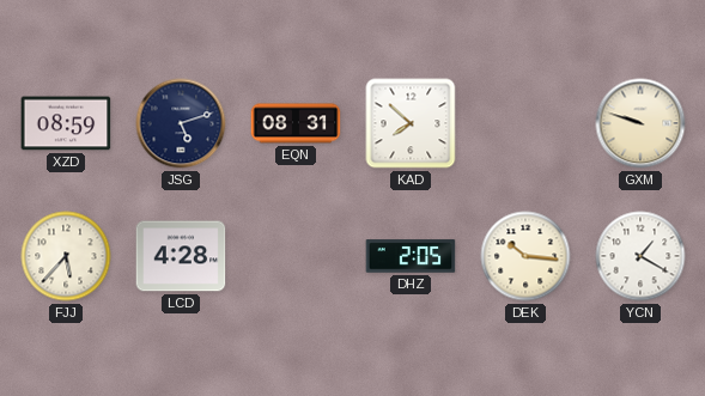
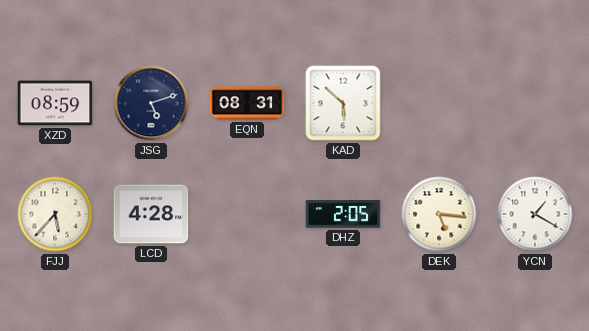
KAD: 7:52 -> 5:52 (343, 103)
GXM: 9:48 -> none (640, 123)
DEK: 10:16 -> 5:16 (439, 214)
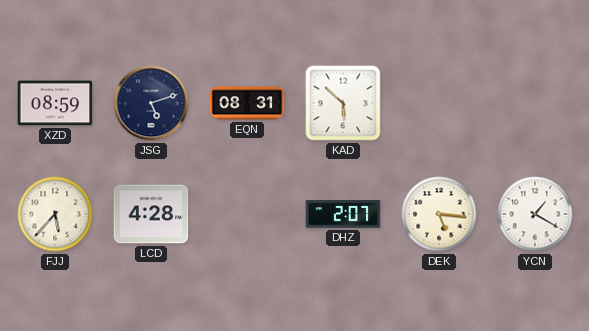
DHZ: 2:05 -> 2:07 (343, 214)
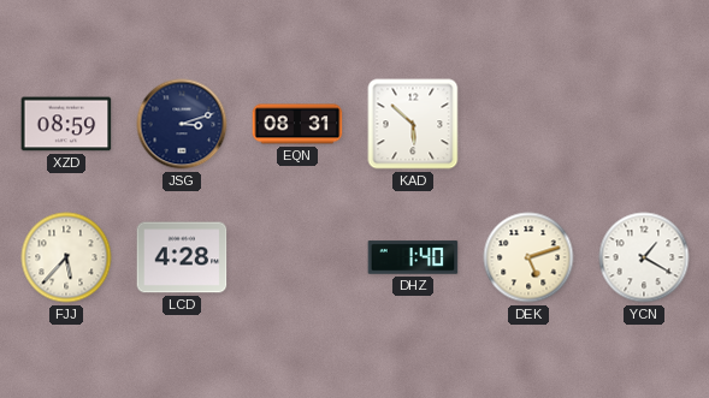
JSG: 5:12 -> 3:12 (182, 124)
DHZ: 2:07 -> 1:40 (413, 257)
DEK: 5:16 -> 5:12 (528, 257)
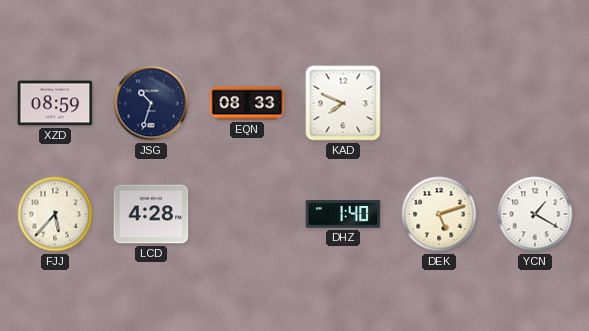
JSG: 3:12 -> 10:33 (151, 103)
EQN: 08:31 -> 08:33 (247, 103)
KAD: 5:52 -> 7:49 (343, 103)
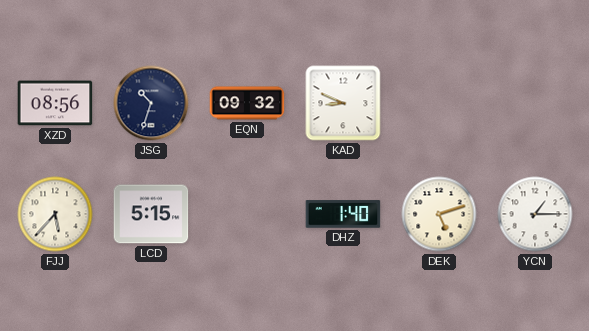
XZD: 08:59 -> 08:56 (55, 103)
EQN: 08:33 -> 09:32 (247, 103)
KAD: 7:49 -> 8:49 (343, 103)
LCD: 4:28 -> 5:15 (151, 214)
YCN: 1:20 -> 1:15 (535, 214)
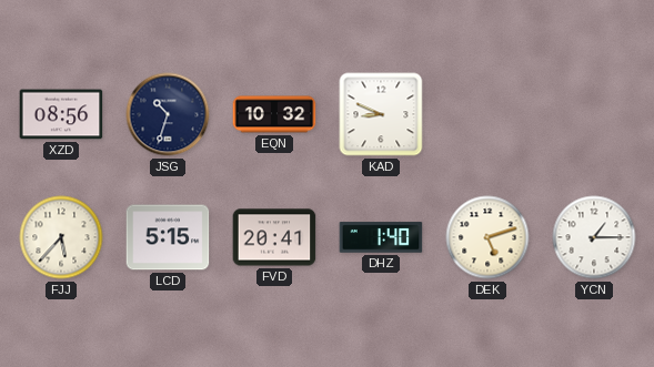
EQN: 09:32 -> 10:32 (274, 114)
FVD: none -> 20:41 (274, 237)
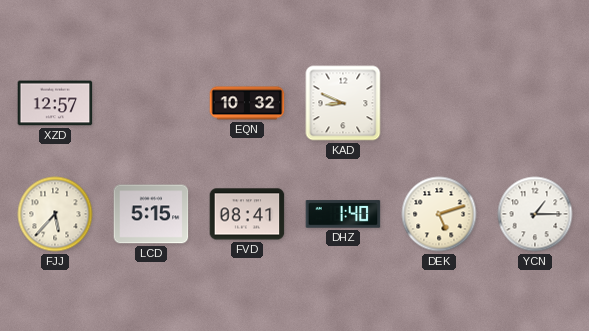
XZD: 08:56 -> 12:57 (55, 103)
JSG: 10:33 -> none (168, 114)
FVD: 20:41 -> 08:41 (247, 214)
